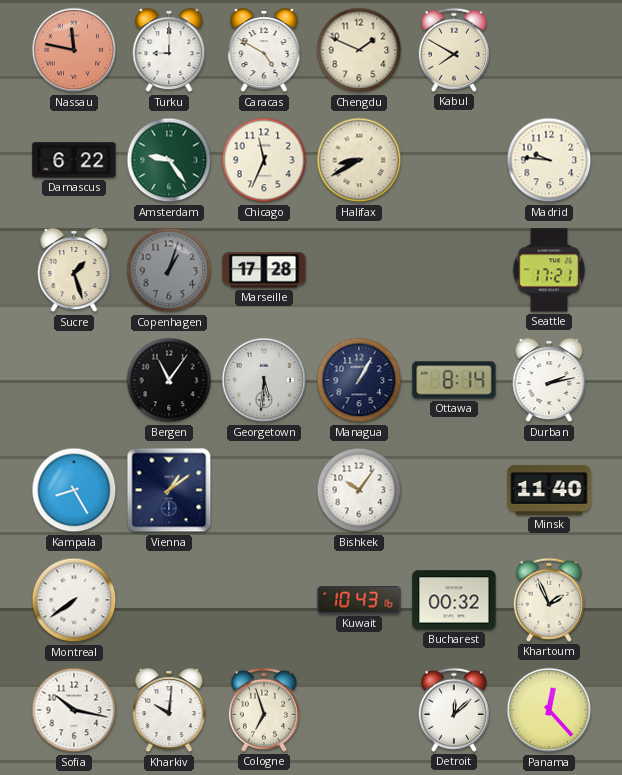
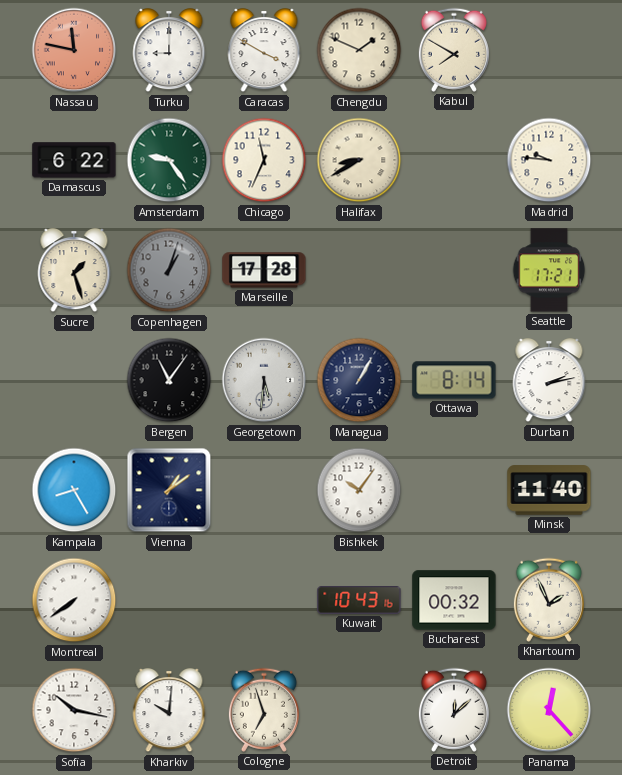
Caracas: 4:50 -> 3:50 (264, 51)
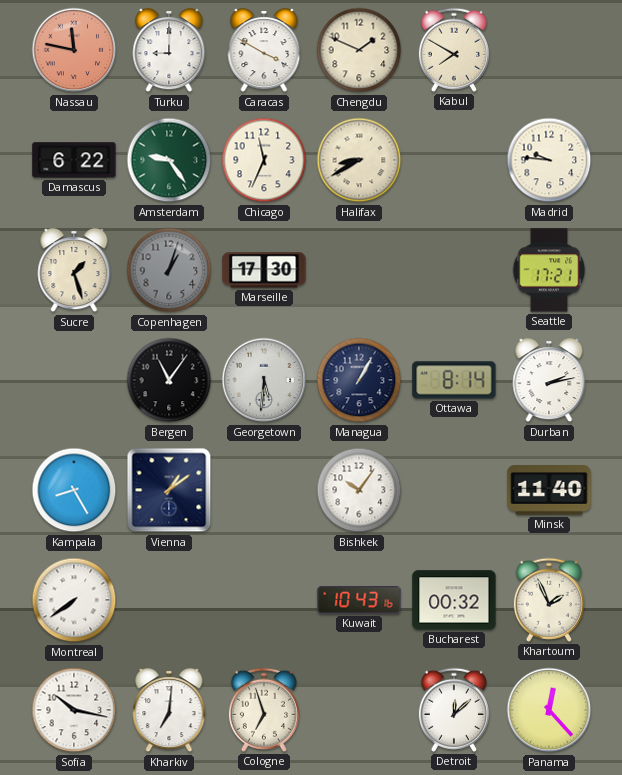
Marseille: 17:28 -> 17:30 (264, 270)
Kharkiv: 10:01 -> 7:01 (169, 711)
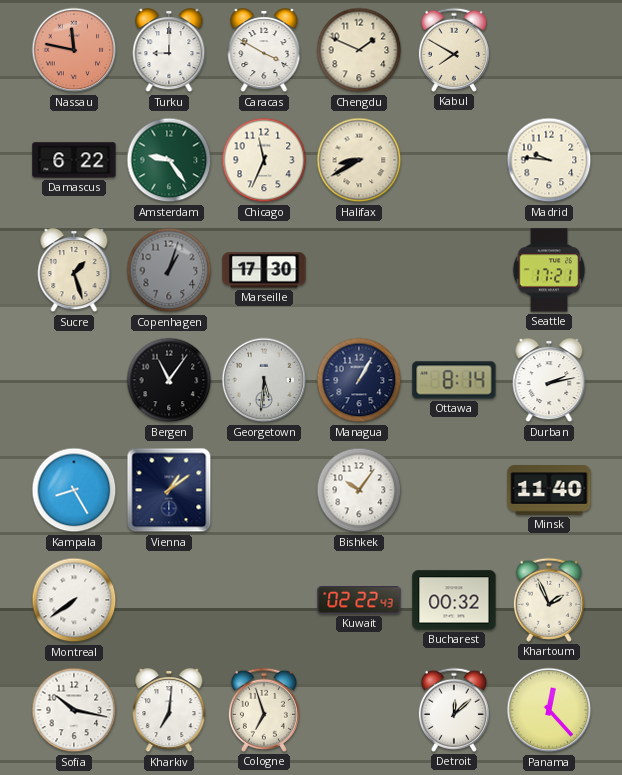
Kuwait: 10:43 -> 02:22 (359, 601)
